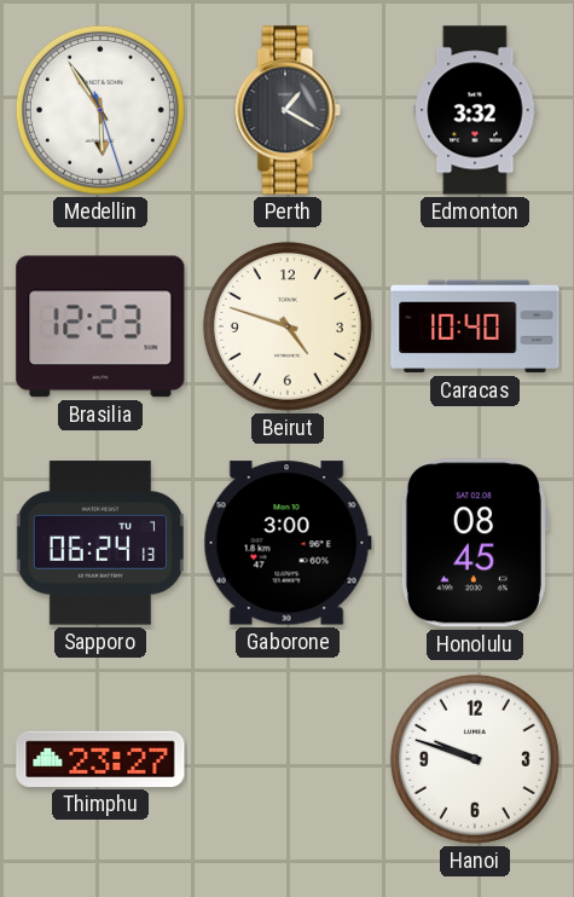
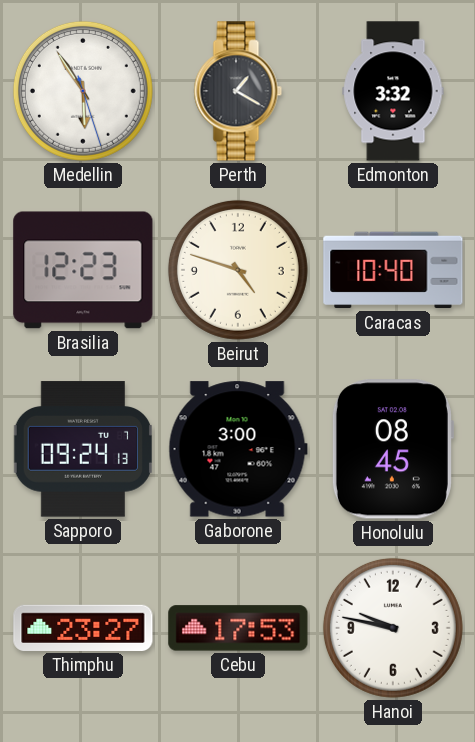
Sapporo: 06:24 -> 09:24 (83, 449)
Cebu: none -> 17:53 (238, 628)
Hanoi: 9:48 -> 9:47 (393, 628)
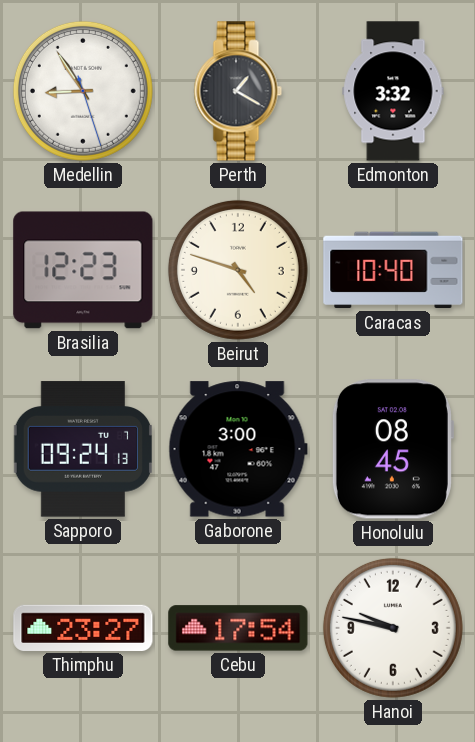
Medellin: 5:54 -> 8:54 (83, 91)
Cebu: 17:53 -> 17:54 (238, 628)
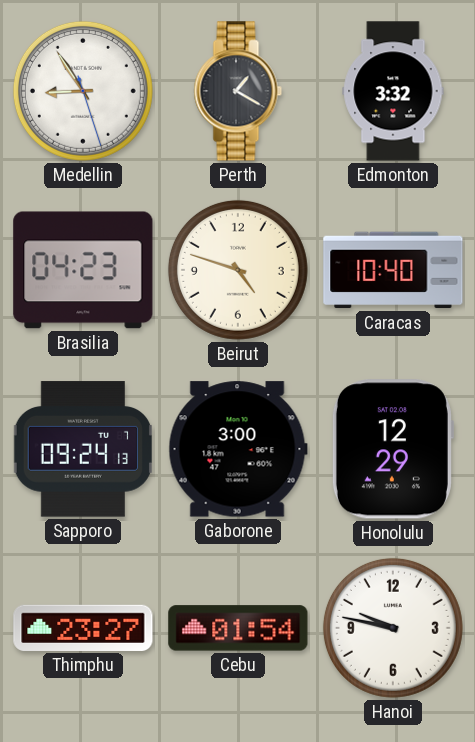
Brasilia: 12:23 -> 04:23 (83, 270)
Honolulu: 08:45 -> 12:29 (392, 449)
Cebu: 17:54 -> 01:54 (238, 628)
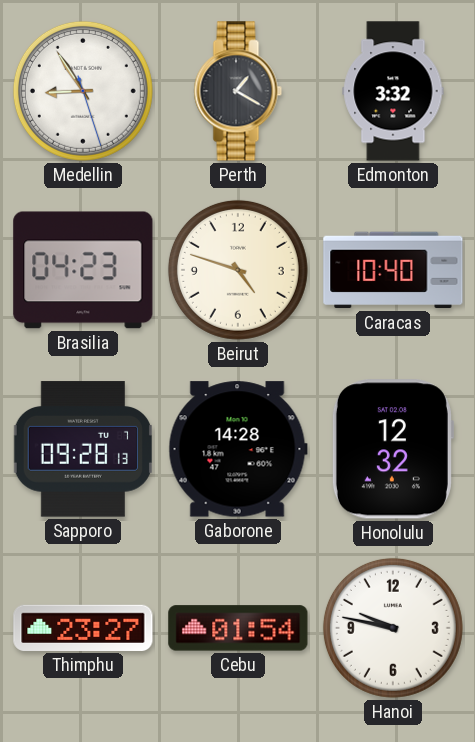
Sapporo: 09:24 -> 09:28 (83, 449)
Gaborone: 3:00 -> 14:28 (238, 449)
Honolulu: 12:29 -> 12:32 (392, 449)
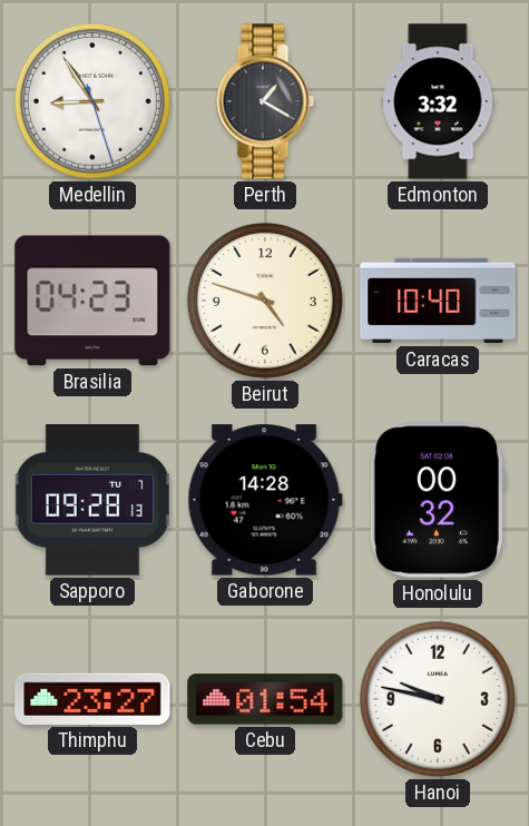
Honolulu: 12:32 -> 00:32 (437, 500)
